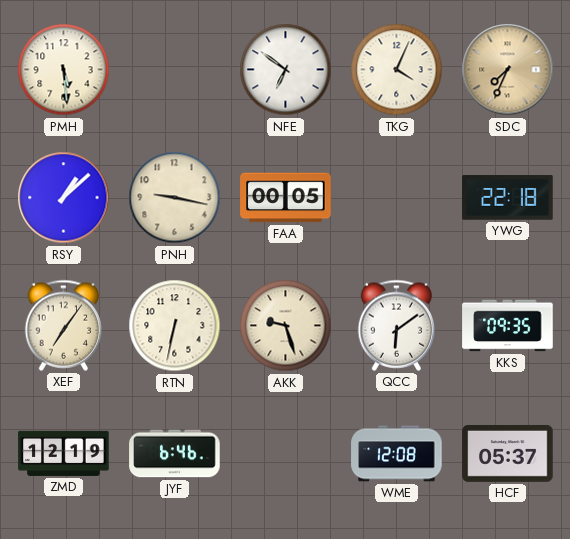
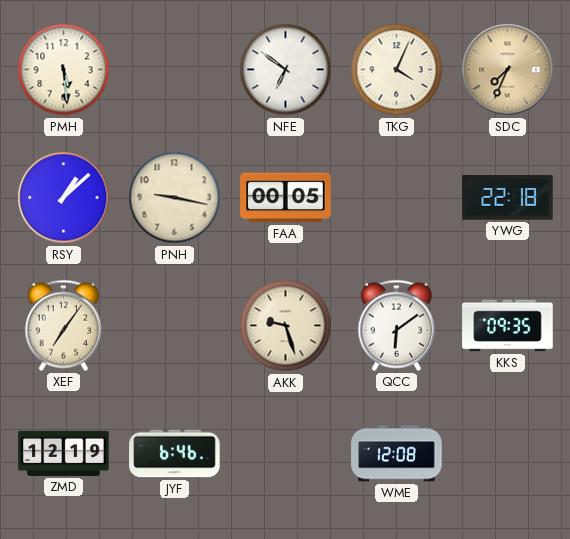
RTN: 6:32 -> none (175, 326)
HCF: 05:37 -> none (508, 453)
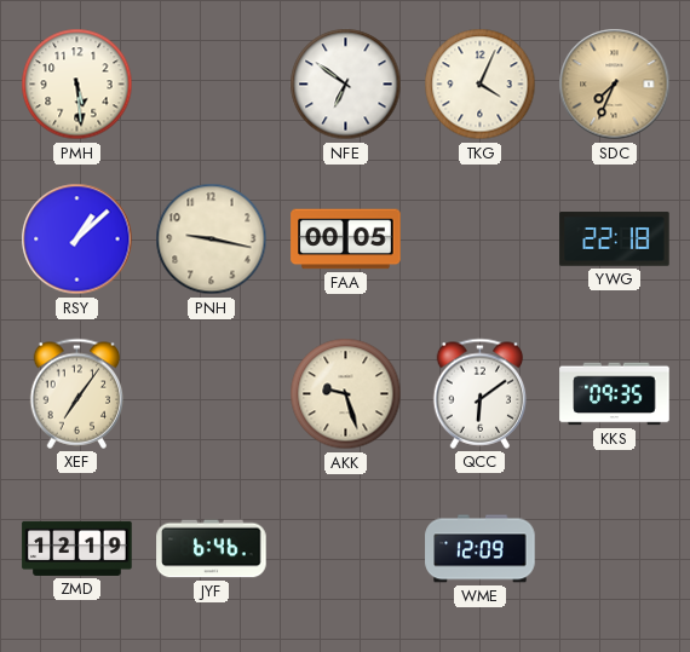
WME: 12:08 -> 12:09 (481, 549)
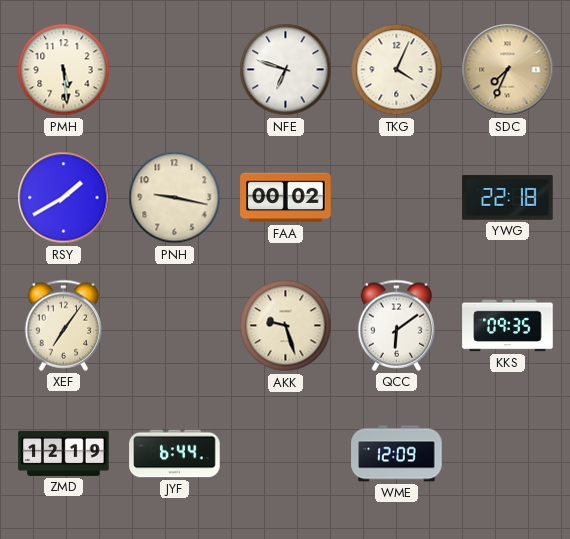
NFE: 6:51 -> 6:48 (286, 70)
RSY: 1:08 -> 1:40 (64, 198)
FAA: 00:05 -> 00:02 (286, 198)
JYF: 6:46 -> 6:44 (175, 454)
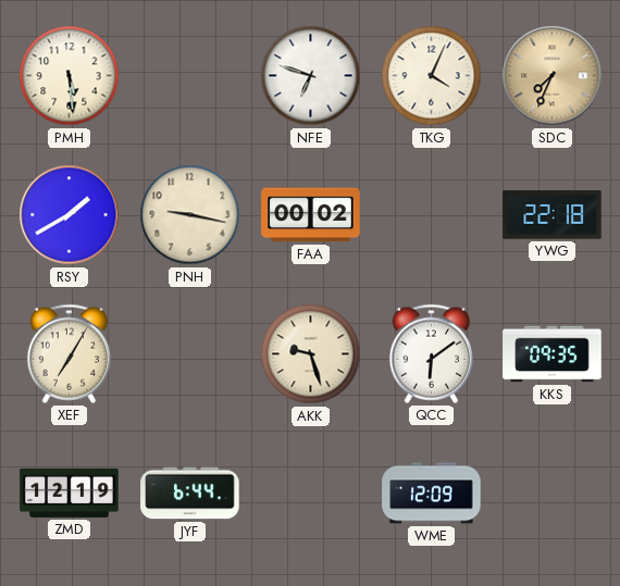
XEF: 7:06 -> 7:05 (70, 353)
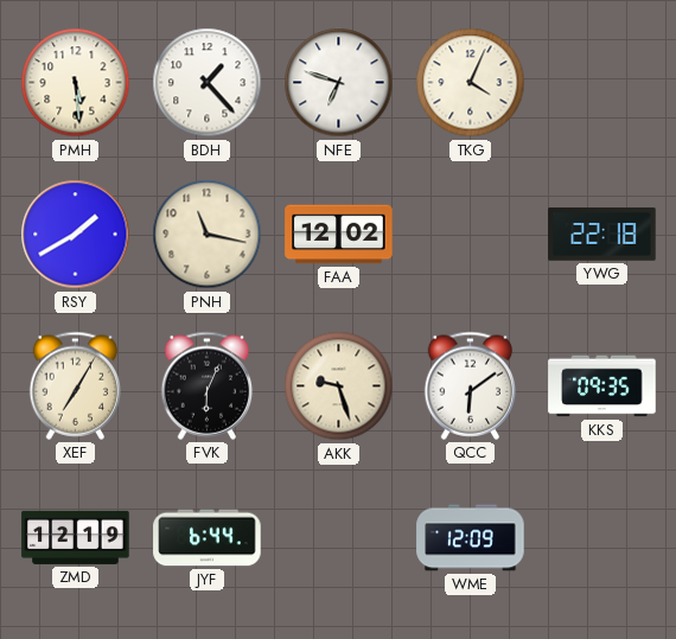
BDH: none -> 1:23 (208, 83)
SDC: 7:34 -> none (553, 76)
PNH: 9:17 -> 11:17 (208, 235)
FAA: 00:02 -> 12:02 (339, 235)
FVK: none -> 6:04 (208, 385)
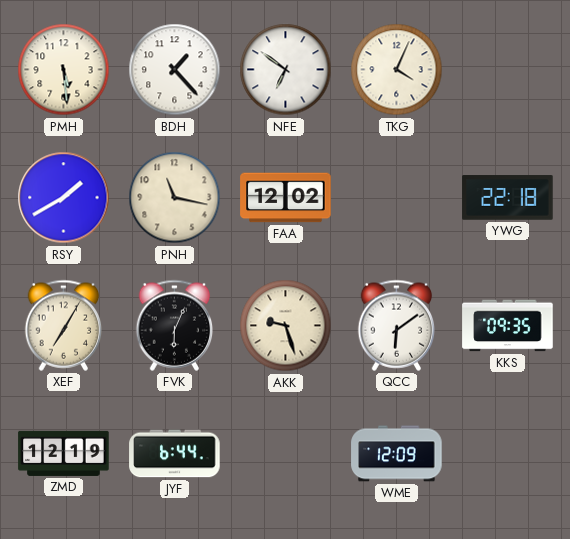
NFE: 6:48 -> 6:51 (286, 70)
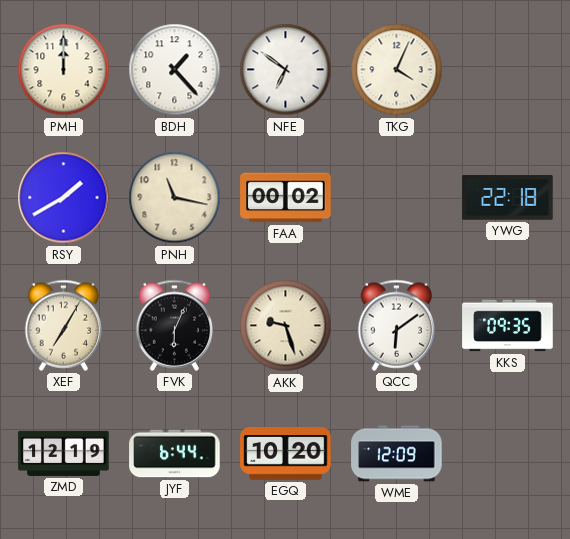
PMH: 5:29 -> 12:00 (64, 70)
FAA: 12:02 -> 00:02 (286, 198)
EGQ: none -> 10:20 (286, 454)
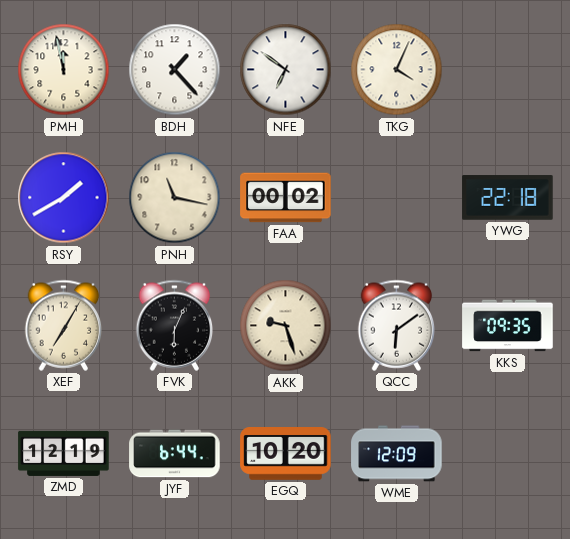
PMH: 12:00 -> 11:58 (64, 70)
